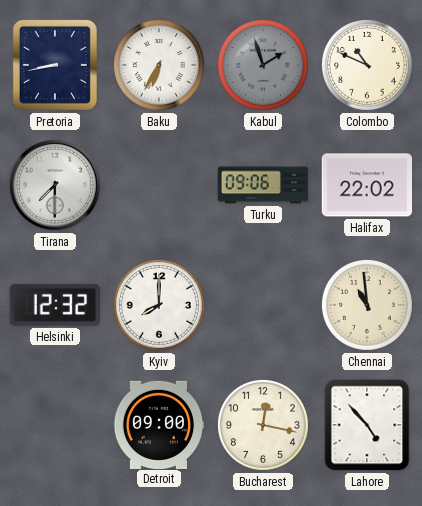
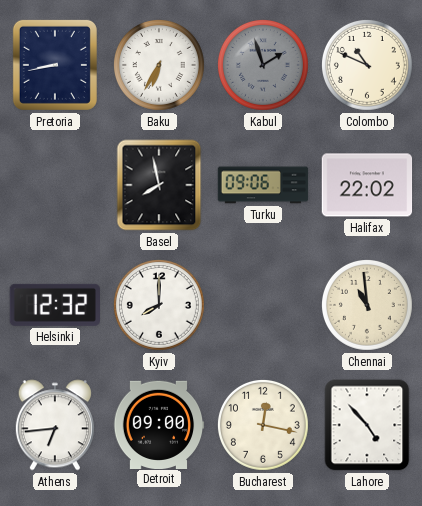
Tirana: 7:30 -> none (55, 185)
Basel: none -> 7:58 (159, 185)
Athens: none -> 6:44 (55, 425)
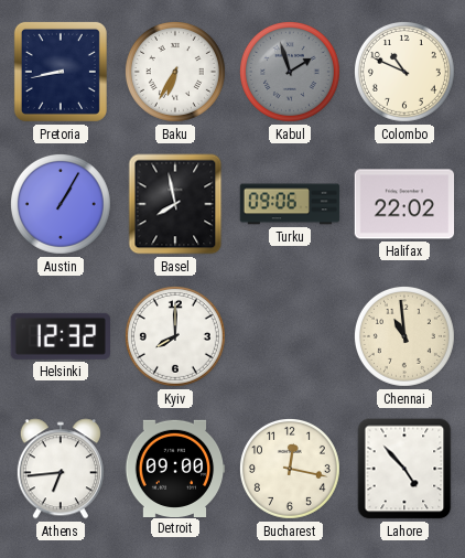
Austin: none -> 1:05 (61, 204)
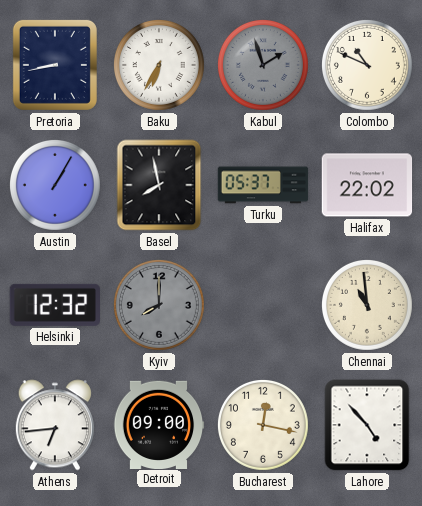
Turku: 09:06 -> 05:37 (263, 185)
Kyiv dial: white -> grey (159, 305)
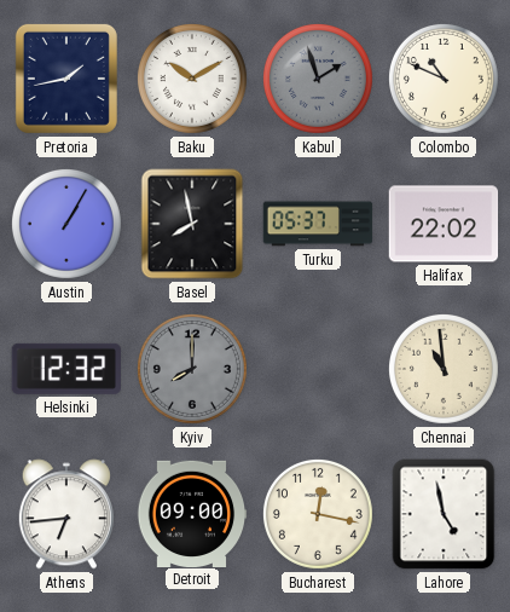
Pretoria: 8:43 -> 1:43 (66, 79)
Baku: 6:35 -> 10:10 (192, 79)
Lahore: 4:53 -> 4:58 (444, 514)
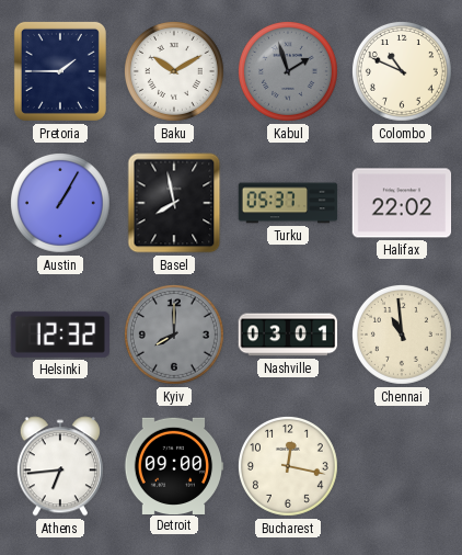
Pretoria: 1:43 -> 1:45 (60, 71)
Nashville: none -> 03:01 (288, 335)
Lahore: 4:58 -> none (444, 514)
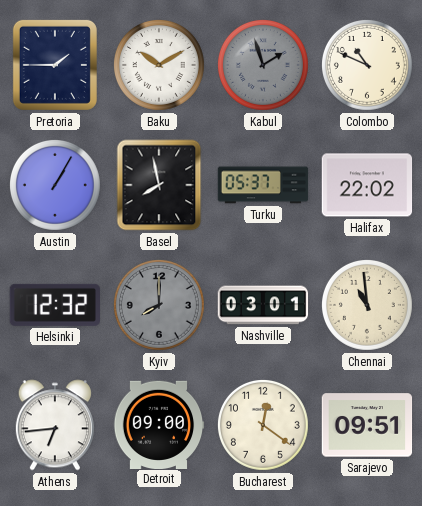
Bucharest: 12:17 -> 12:21 (263, 425)
Sarajevo: none -> 09:51 (367, 425)
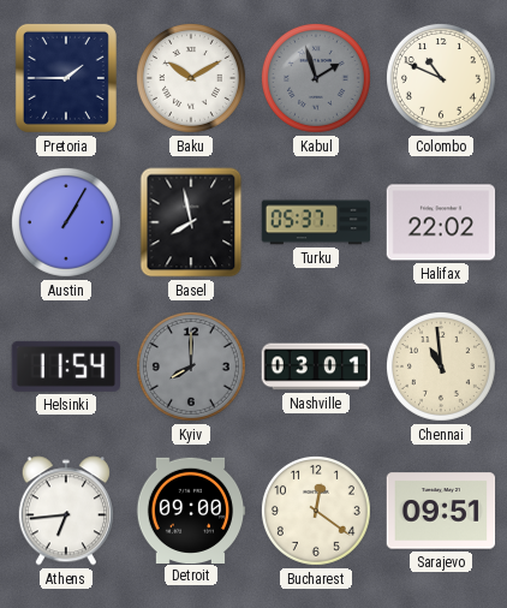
Helsinki: 12:32 -> 11:54 (65, 366)
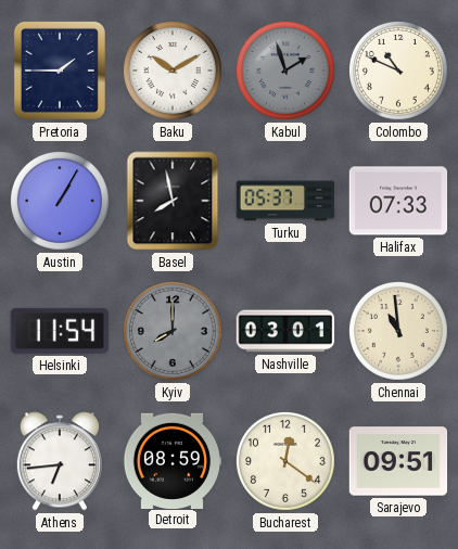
Halifax: 22:02 -> 07:33 (398, 201)
Detroit: 09:00 -> 08:59 (173, 460)
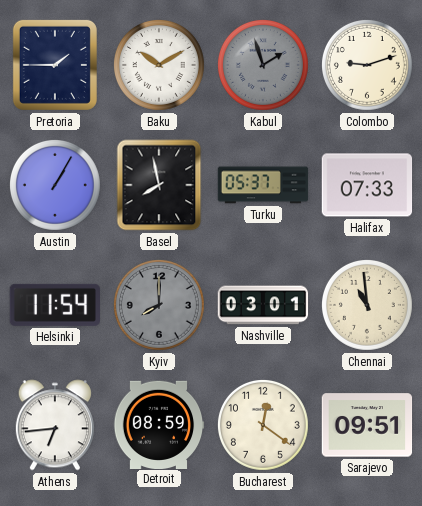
Colombo: 10:49 -> 9:12 (367, 65)
